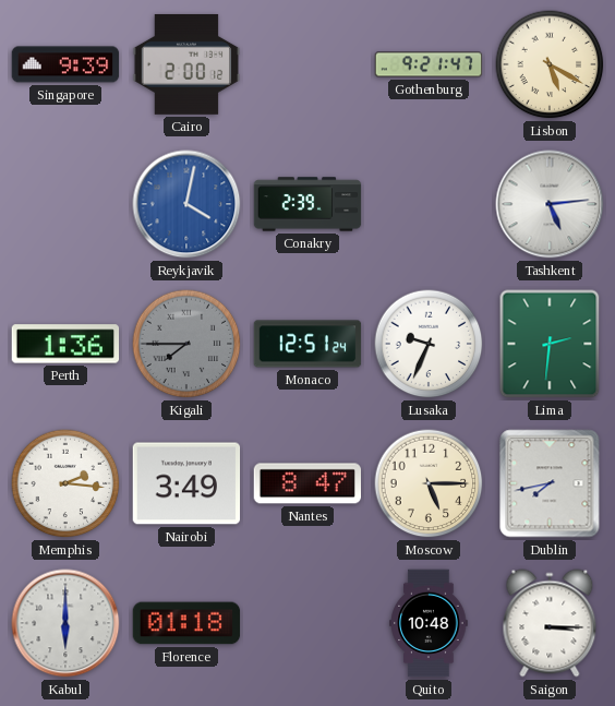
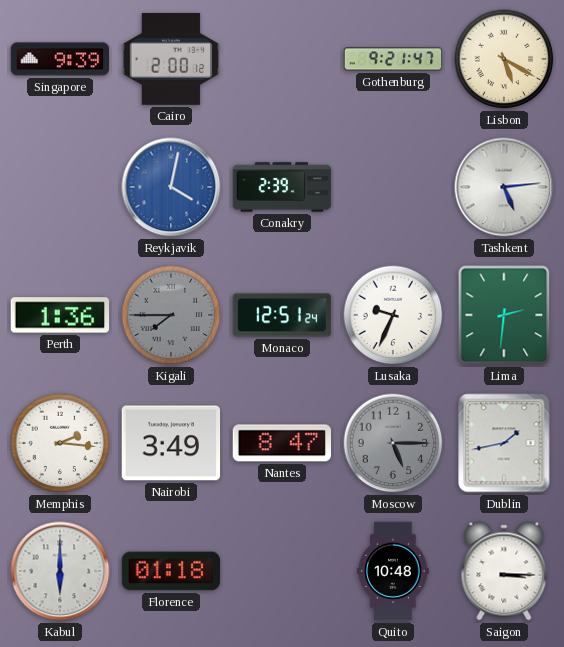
Moscow dial: cream -> grey (393, 443)
Dublin: 7:43 -> 1:43 (504, 443)
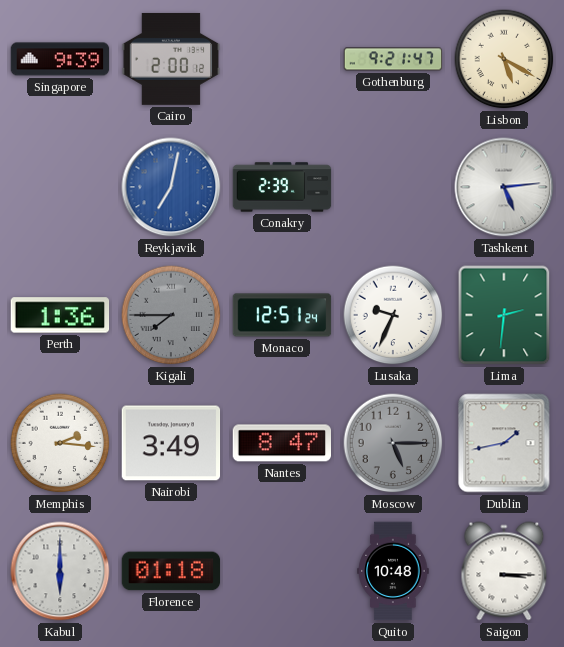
Reykjavik: 4:02 -> 7:02 (171, 187)
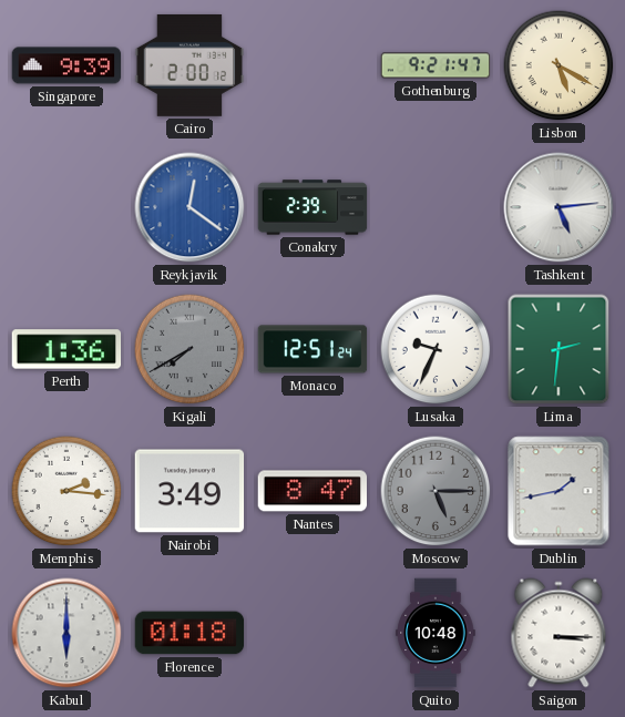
Reykjavik: 7:02 -> 12:21 (189, 207)
Kigali: 7:45 -> 7:40 (189, 349)
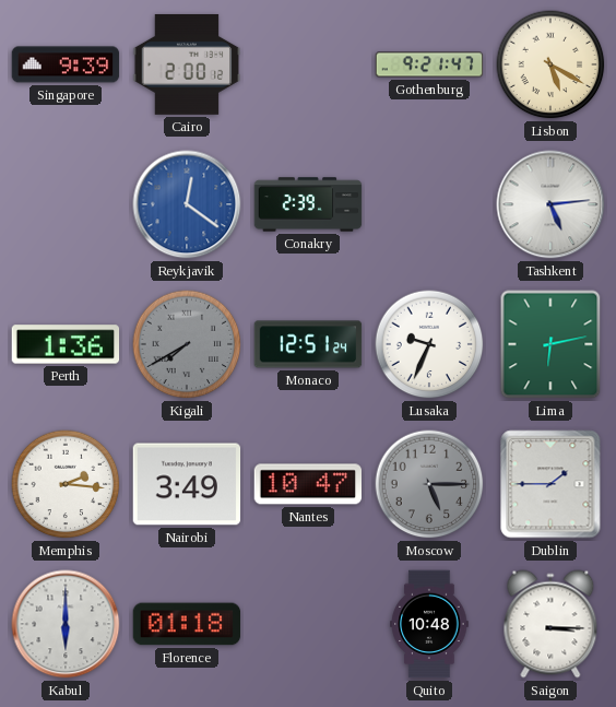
Lima: 2:31 -> 6:13 (550, 344)
Nantes: 8:47 -> 10:47 (308, 484)
Dublin: 1:43 -> 1:45 (550, 484)
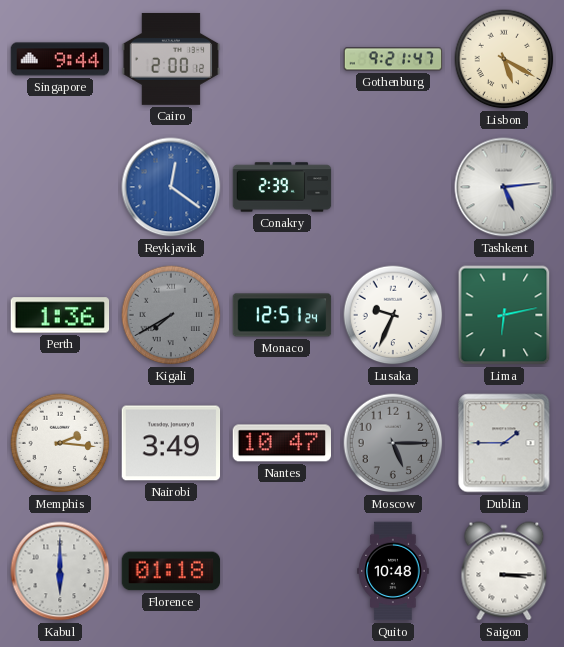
Singapore: 9:39 -> 9:44 (60, 59)
